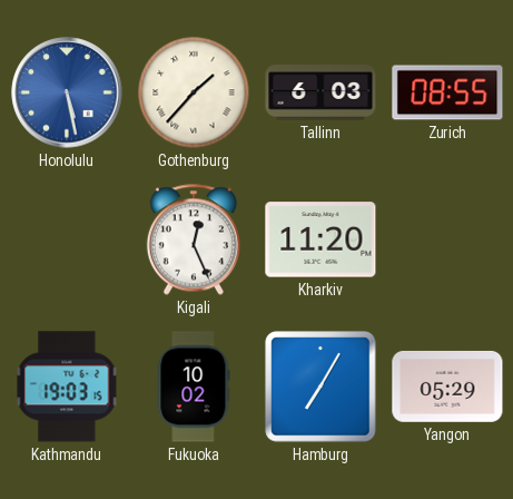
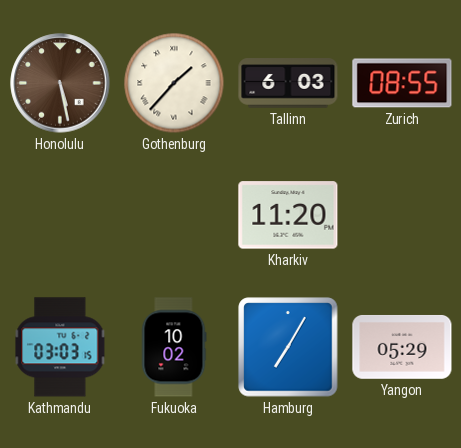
Honolulu dial: blue -> brown (60, 83)
Kigali: 12:26 -> none (194, 239)
Kathmandu: 19:03 -> 03:03 (60, 347)
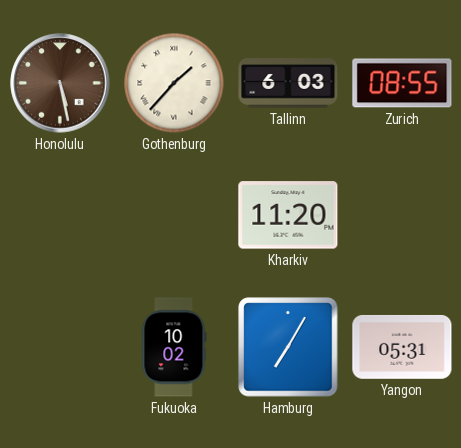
Kathmandu: 03:03 -> none (60, 347)
Yangon: 05:29 -> 05:31 (402, 347)
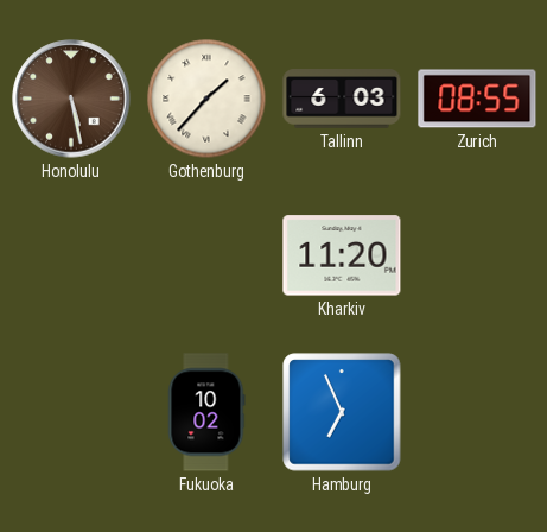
Hamburg: 7:05 -> 6:56 (342, 412)
Yangon: 05:31 -> none (402, 347)
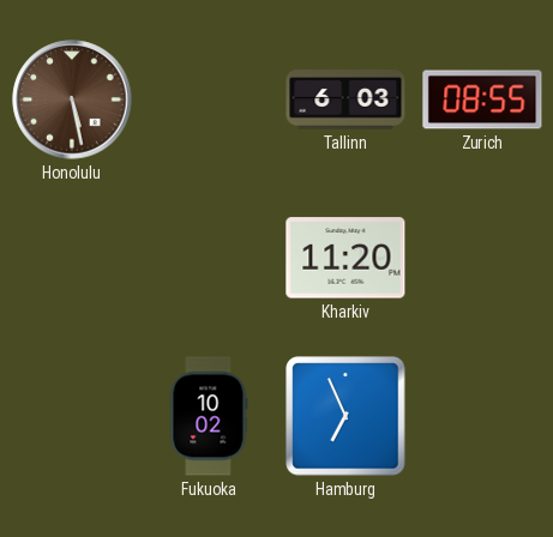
Gothenburg: 1:37 -> none (206, 99)
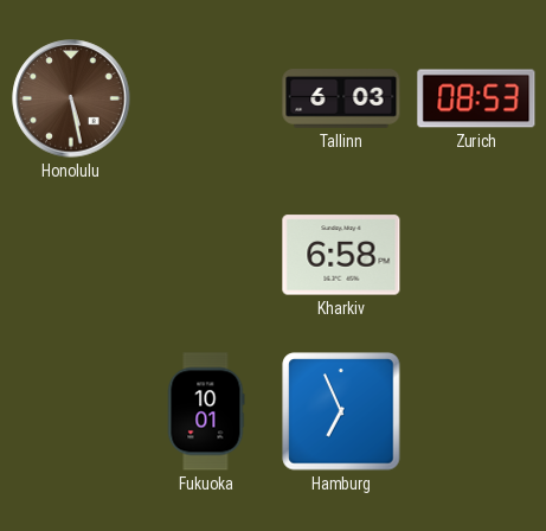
Zurich: 08:55 -> 08:53 (476, 98)
Kharkiv: 11:20 -> 6:58 (341, 255)
Fukuoka: 10:02 -> 10:01 (206, 411)
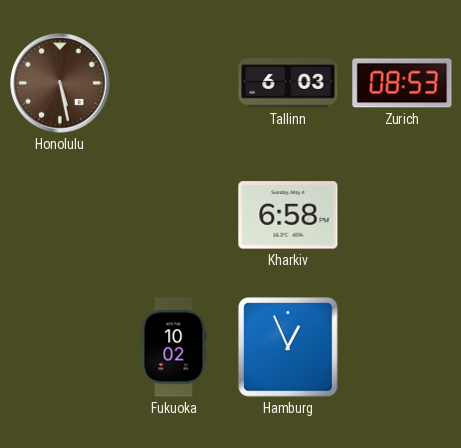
Fukuoka: 10:01 -> 10:02 (174, 347)
Hamburg: 6:56 -> 12:56 (288, 347)
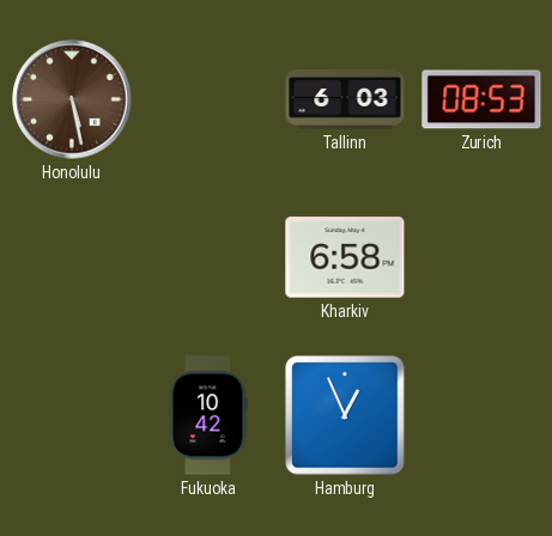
Fukuoka: 10:02 -> 10:42 (208, 415)
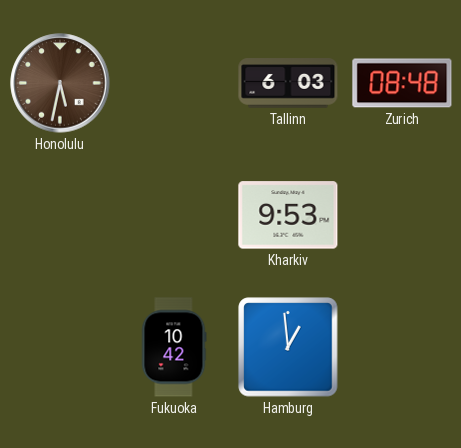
Honolulu: 5:28 -> 5:32 (60, 83)
Zurich: 08:53 -> 08:48 (402, 83)
Kharkiv: 6:58 -> 9:53 (288, 215)
Hamburg: 12:56 -> 12:59 (288, 347)
